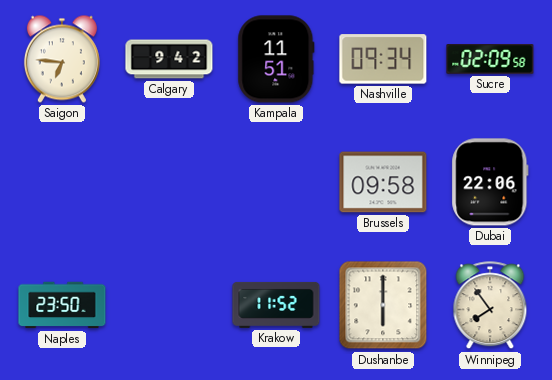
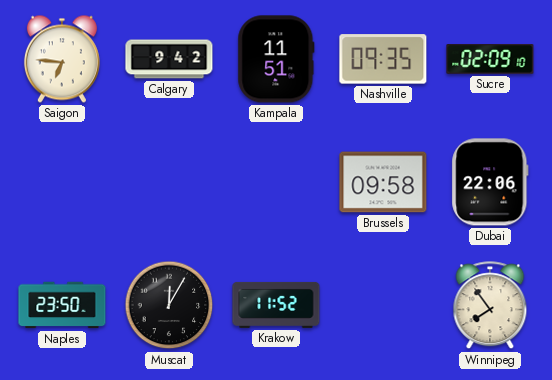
Nashville: 09:34 -> 09:35 (383, 59)
Sucre: 02:09:58 -> 02:09:10 (490, 59)
Muscat: none -> 12:05 (169, 305)
Dushanbe: 6:00 -> none (383, 305)
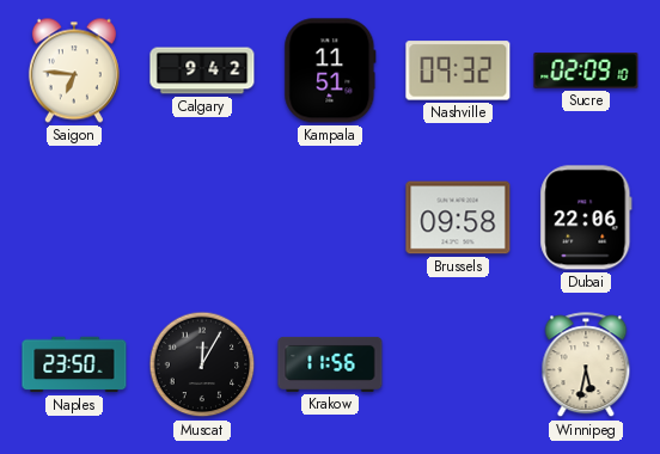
Nashville: 09:35 -> 09:32 (458, 70)
Krakow: 11:52 -> 11:56 (330, 364)
Winnipeg: 7:54 -> 5:32 (586, 366)
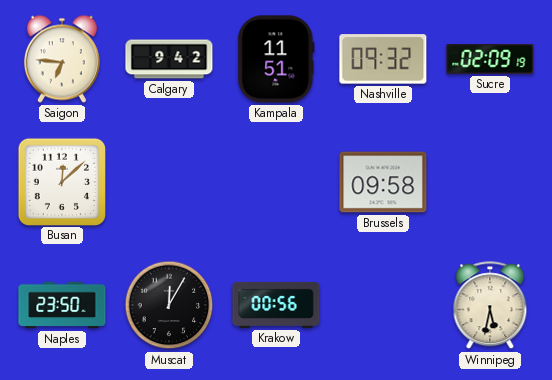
Sucre: 02:09:10 -> 02:09:19 (490, 59)
Busan: none -> 12:08 (61, 181)
Dubai: 22:06 -> none (586, 217)
Krakow: 11:56 -> 00:56 (276, 305)
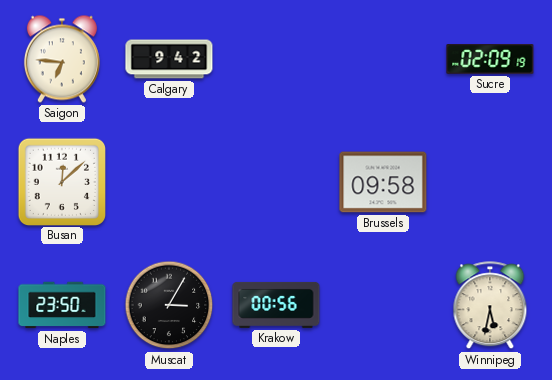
Kampala: 11:51 -> none (276, 59)
Nashville: 09:32 -> none (383, 59)
Muscat: 12:05 -> 3:05 (169, 305)
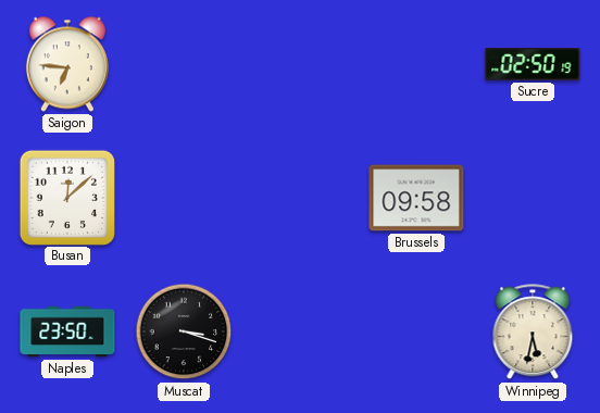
Calgary: 9:42 -> none (169, 59)
Sucre: 02:09 -> 02:50 (533, 64)
Muscat: 3:05 -> 3:18 (184, 331)
Krakow: 00:56 -> none (276, 305)
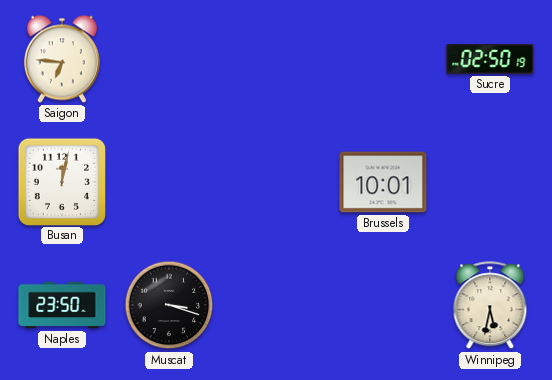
Busan: 12:08 -> 12:02 (61, 181)
Brussels: 09:58 -> 10:01 (383, 182)
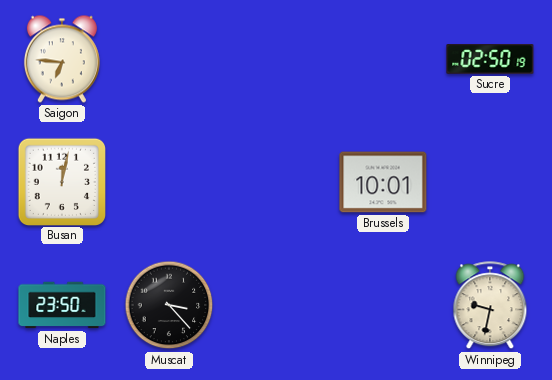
Muscat: 3:18 -> 3:23 (169, 305)
Winnipeg: 5:32 -> 9:32 (490, 306)
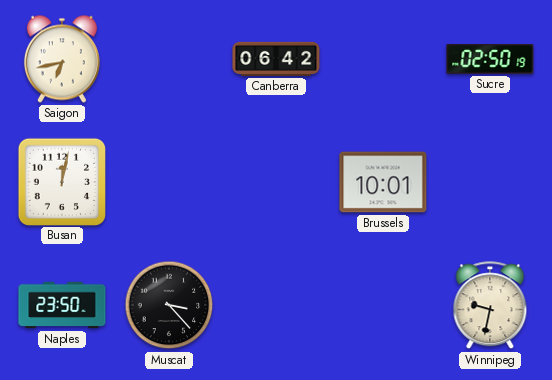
Saigon: 6:46 -> 6:43 (62, 59)
Canberra: none -> 06:42 (276, 59)
